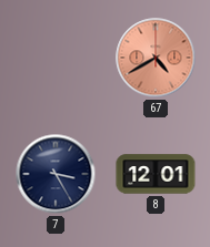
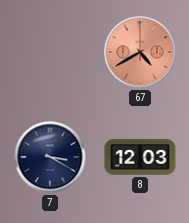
7: 3:25 -> 3:20 (50, 157)
8: 12:01 -> 12:03 (140, 157)
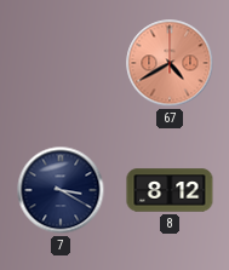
8: 12:03 -> 8:12 (170, 190)
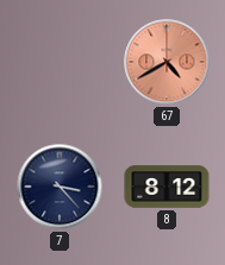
7: 3:20 -> 3:23 (60, 187)
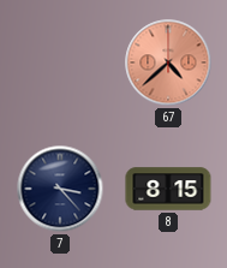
67: 4:40 -> 4:38 (168, 62)
8: 8:12 -> 8:15 (168, 189)
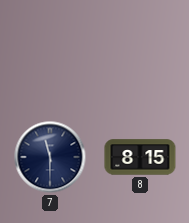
67: 4:38 -> none (168, 62)
7: 3:23 -> 11:30 (50, 157)
